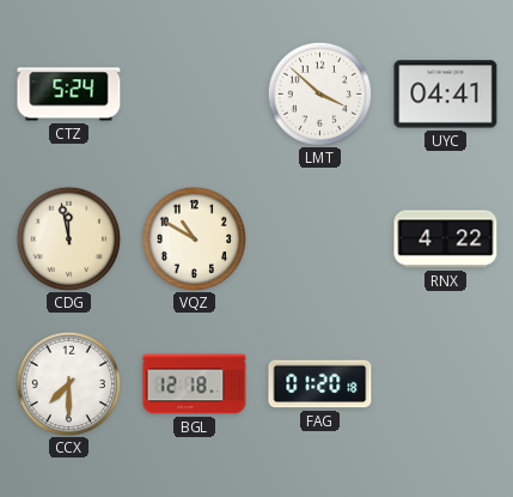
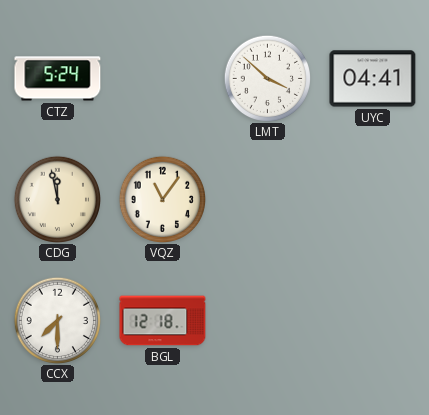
VQZ: 10:50 -> 11:06 (162, 199)
RNX: 4:22 -> none (446, 240)
FAG: 01:20 -> none (320, 384)
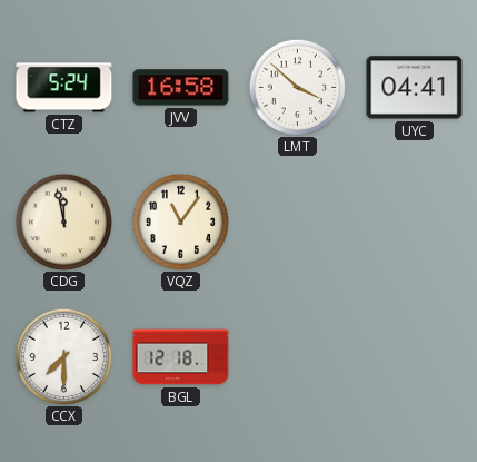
JVV: none -> 16:58 (181, 88)
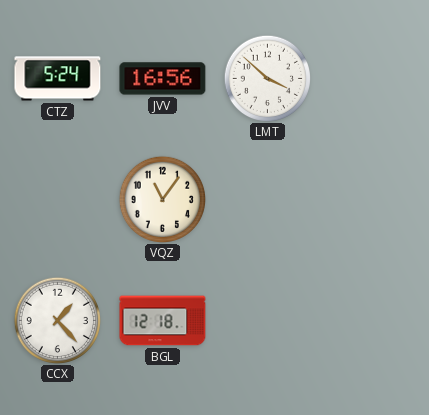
JVV: 16:58 -> 16:56 (163, 79)
UYC: 04:41 -> none (415, 88)
CDG: 11:58 -> none (63, 222)
CCX: 7:30 -> 1:23 (57, 320)
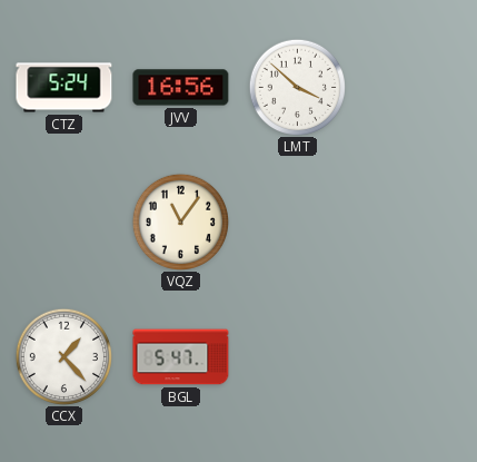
BGL: 12:18 -> 5:47 (181, 357)
